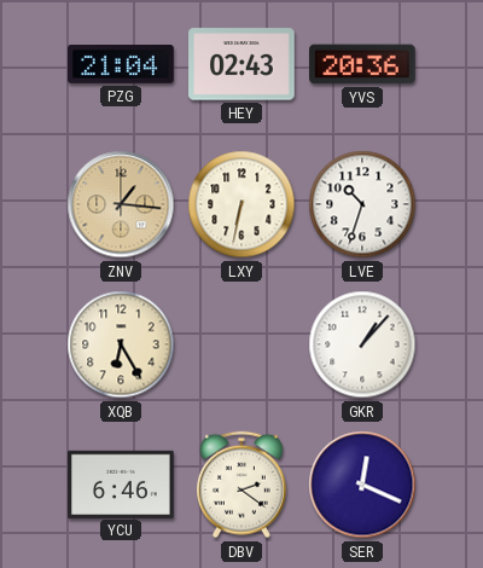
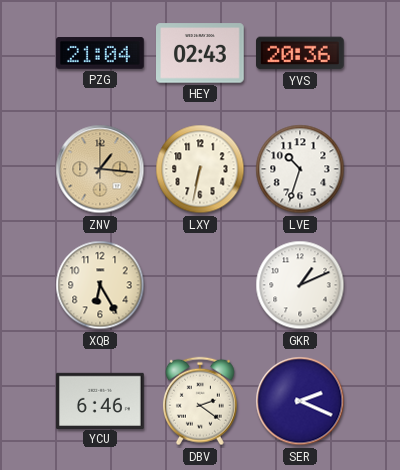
GKR: 1:07 -> 1:11 (300, 285)
SER: 12:19 -> 2:19 (300, 401)
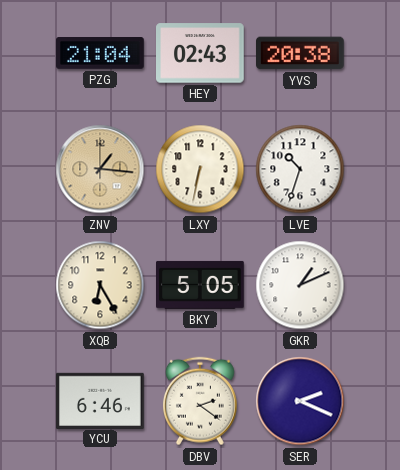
YVS: 20:36 -> 20:38 (301, 53)
BKY: none -> 5:05 (201, 285)
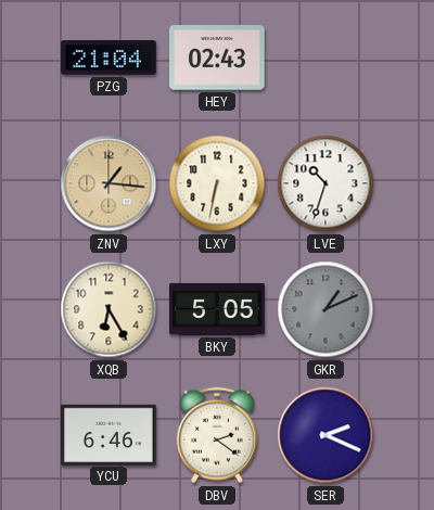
YVS: 20:38 -> none (301, 53)
GKR dial: white -> grey (325, 309)
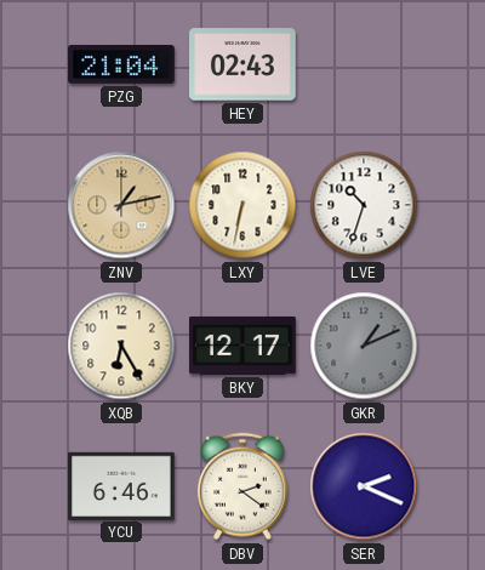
ZNV: 1:16 -> 1:13 (121, 205)
BKY: 5:05 -> 12:17 (244, 346)
